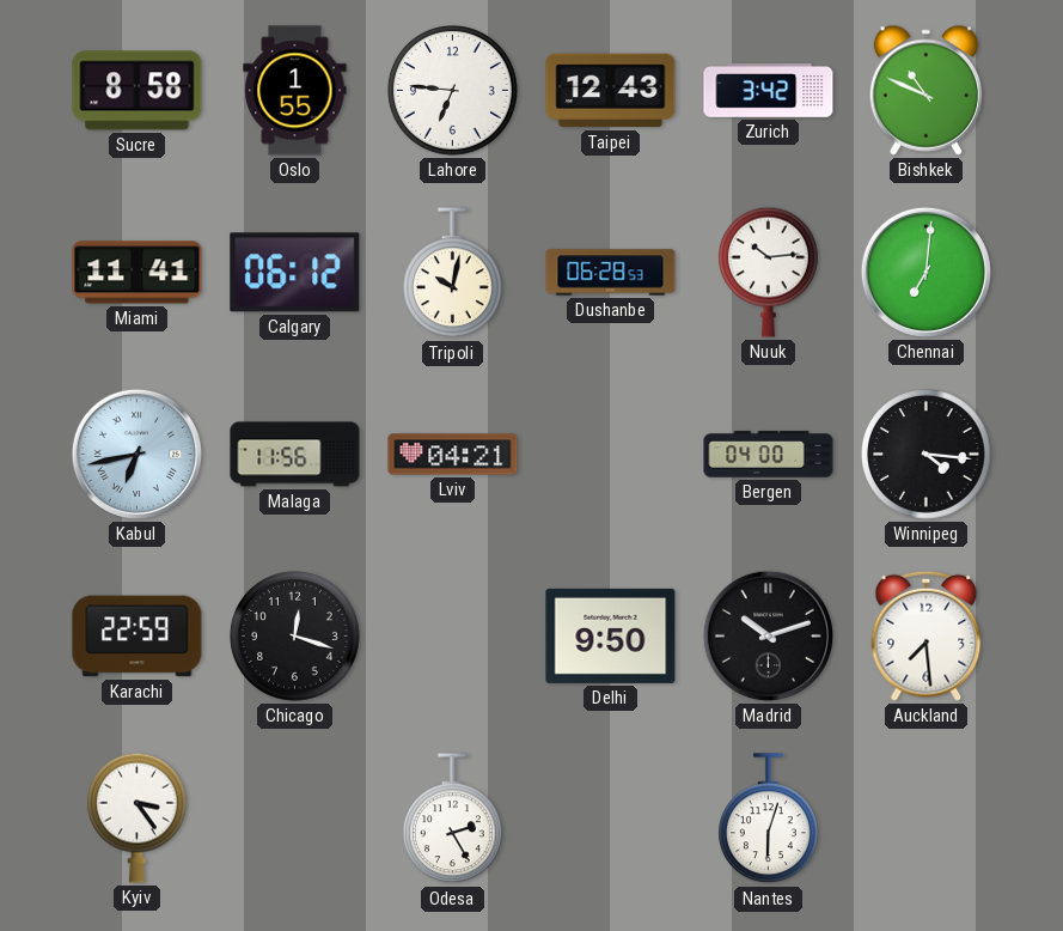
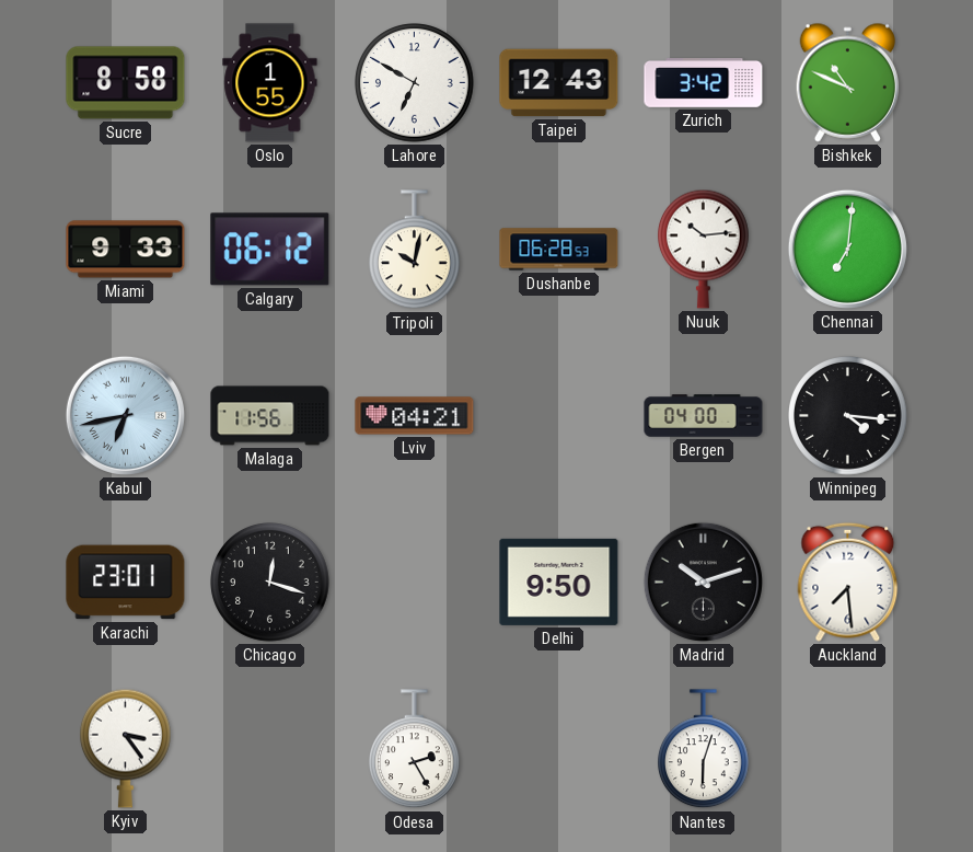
Lahore: 6:46 -> 6:50 (415, 83)
Miami: 11:41 -> 9:33 (126, 250)
Karachi: 22:59 -> 23:01 (126, 583)
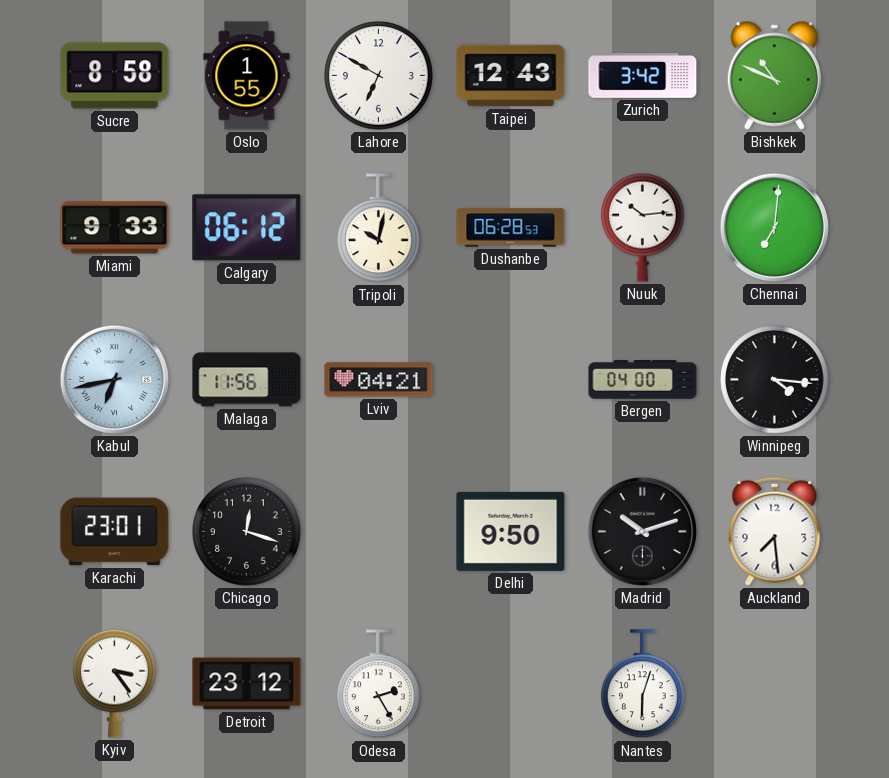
Detroit: none -> 23:12 (247, 684)
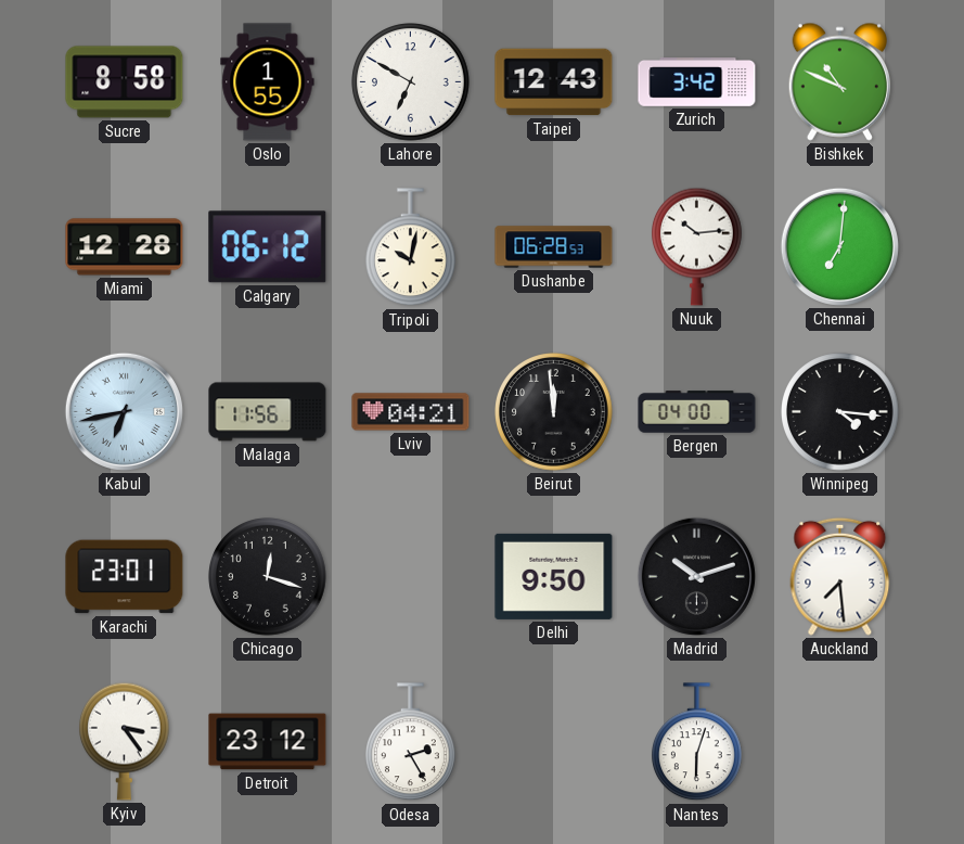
Miami: 9:33 -> 12:28 (125, 247)
Beirut: none -> 11:59 (554, 412)
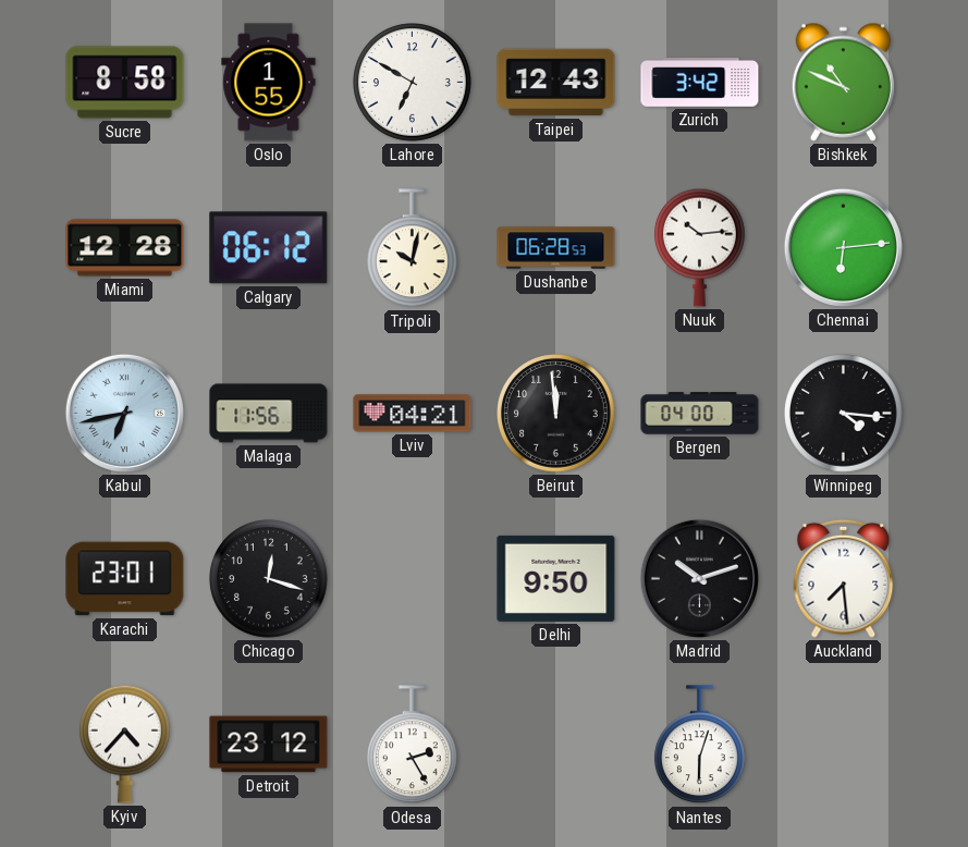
Chennai: 7:01 -> 6:14 (843, 247)
Kyiv: 3:24 -> 4:37 (125, 744)
